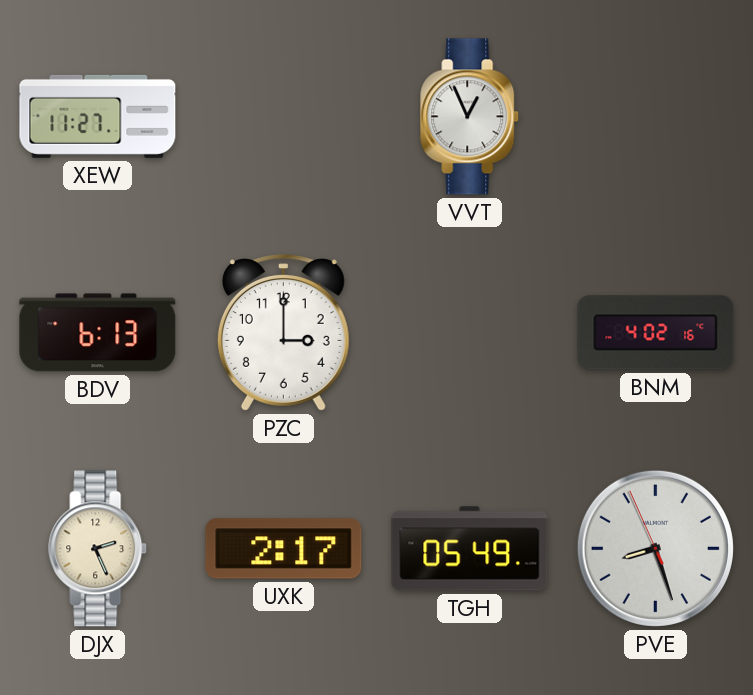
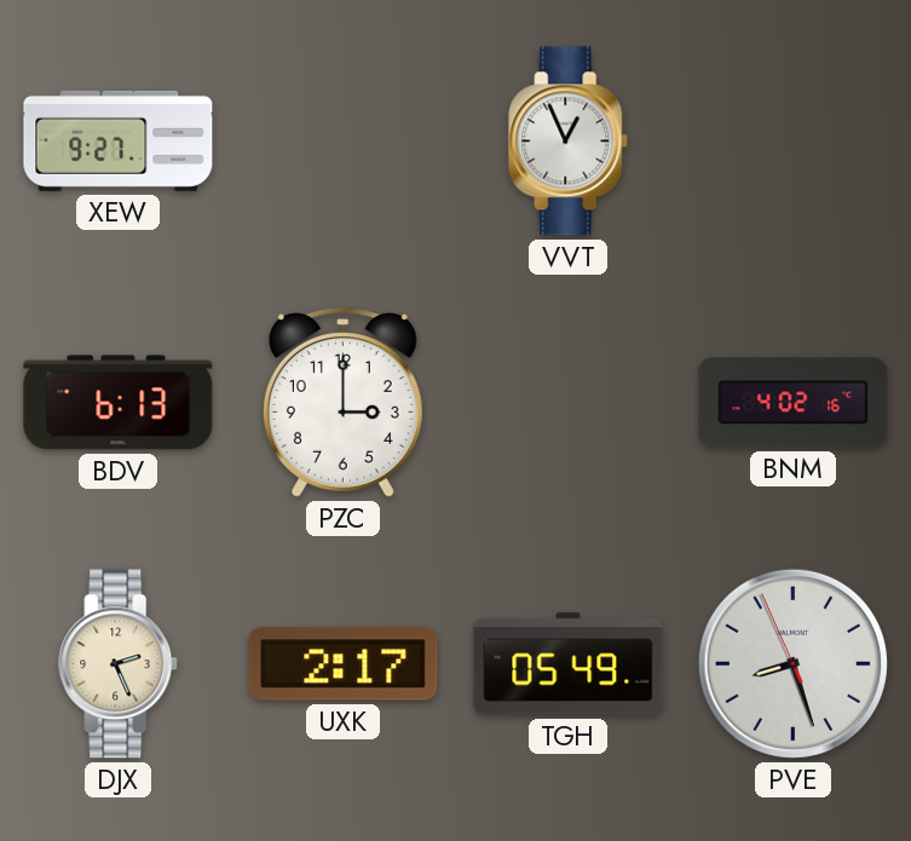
XEW: 11:27 -> 9:27 (119, 140)
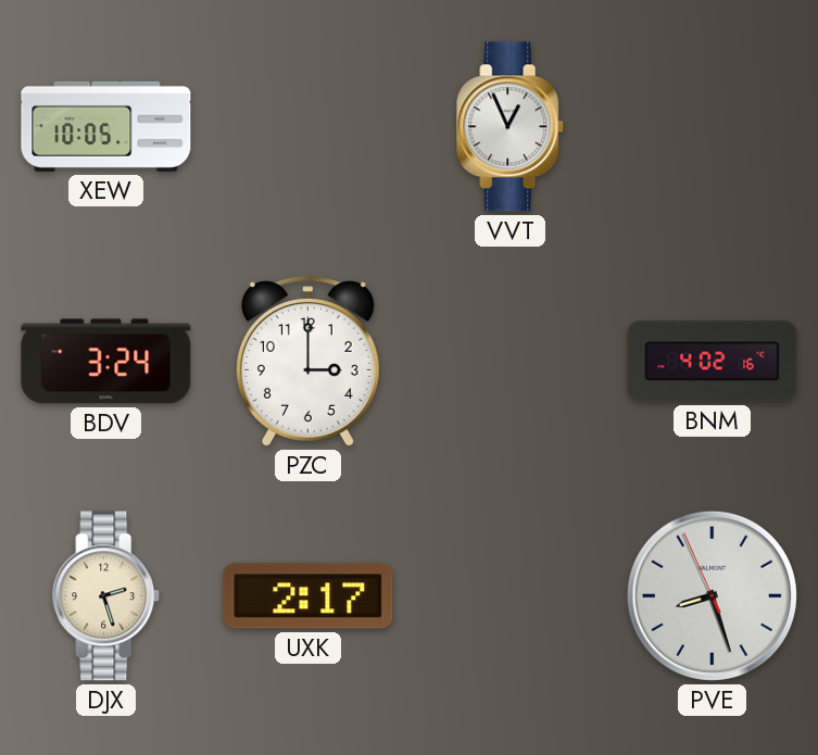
XEW: 9:27 -> 10:05 (106, 126)
BDV: 6:13 -> 3:24 (106, 362)
DJX: 2:26 -> 2:27 (106, 596)
TGH: 05:49 -> none (569, 664)
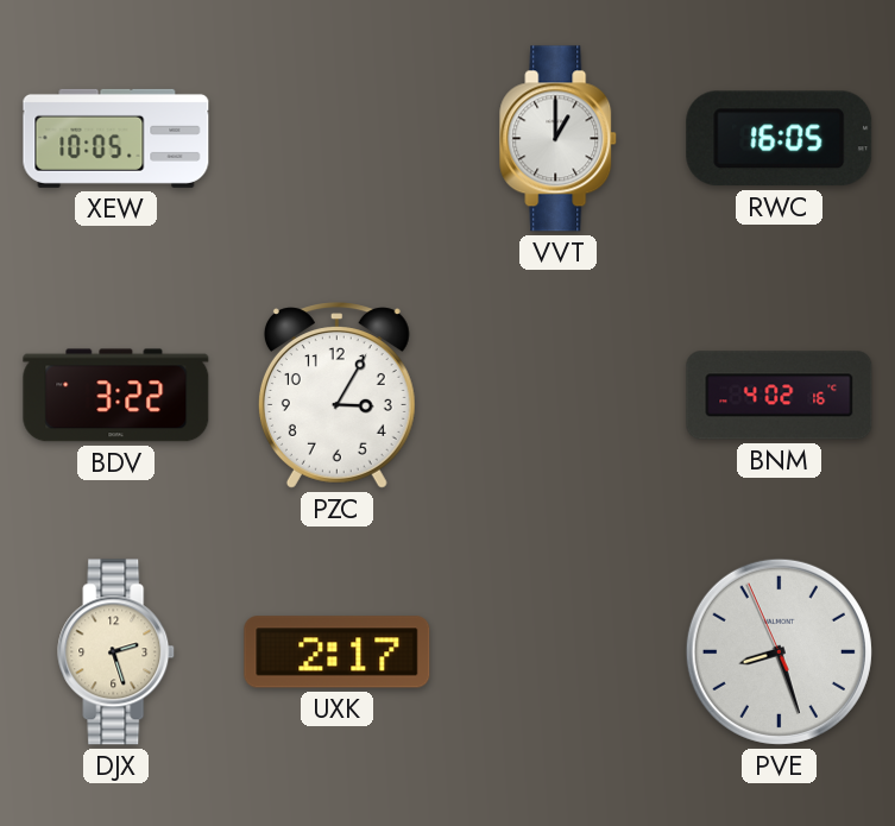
VVT: 12:56 -> 1:00 (559, 139)
RWC: none -> 16:05 (780, 139)
BDV: 3:24 -> 3:22 (116, 396)
PZC: 3:00 -> 3:05 (336, 396)
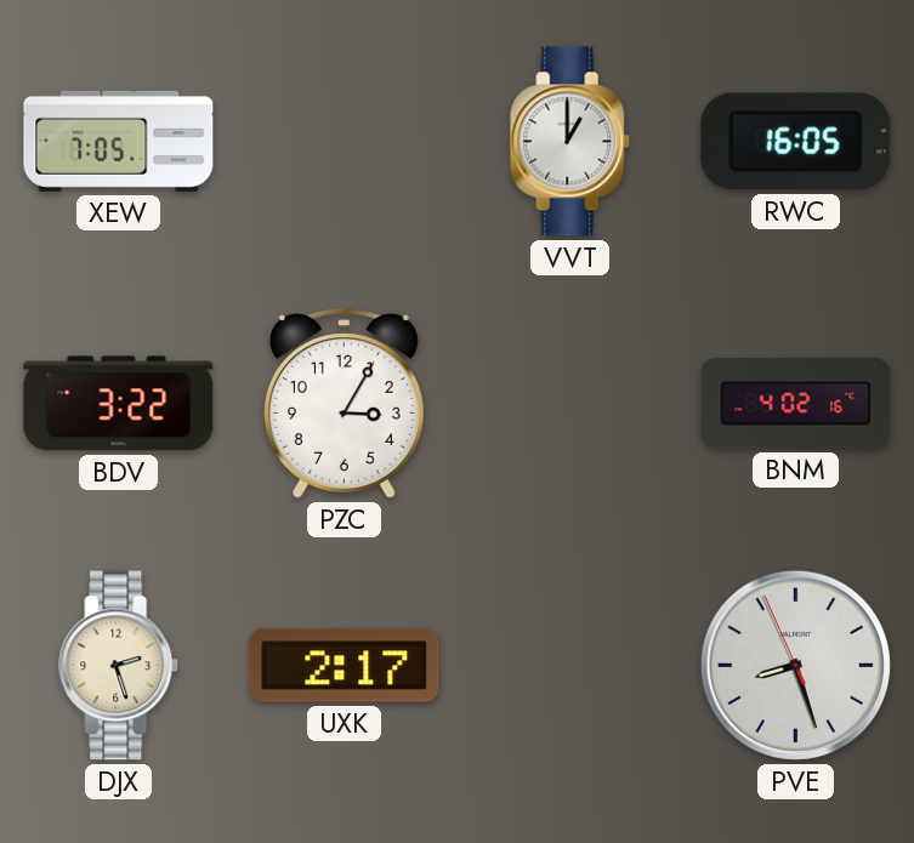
XEW: 10:05 -> 7:05 (119, 141)
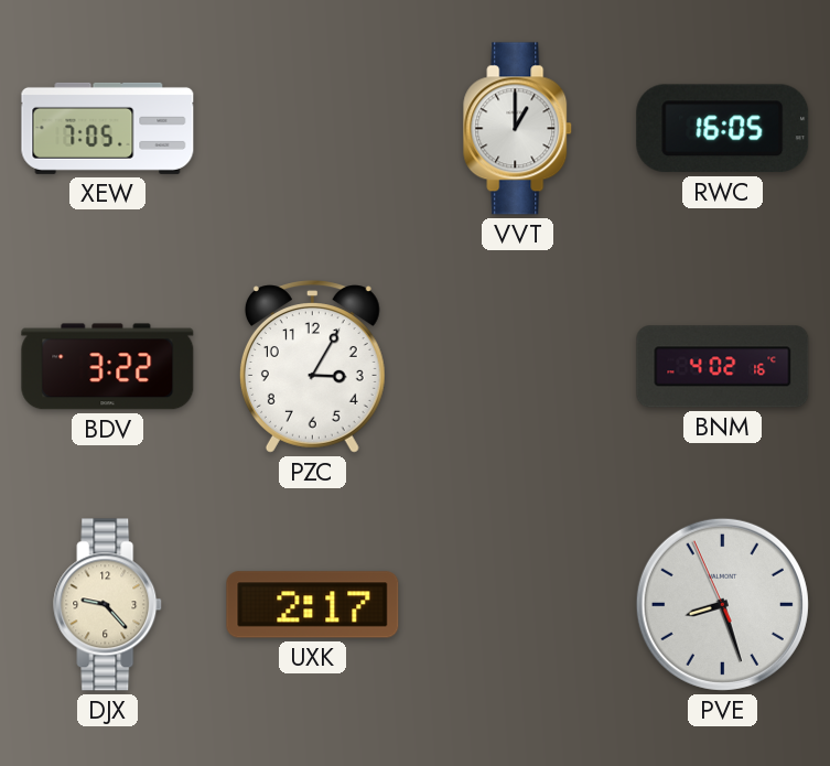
DJX: 2:27 -> 9:23 (108, 605)
